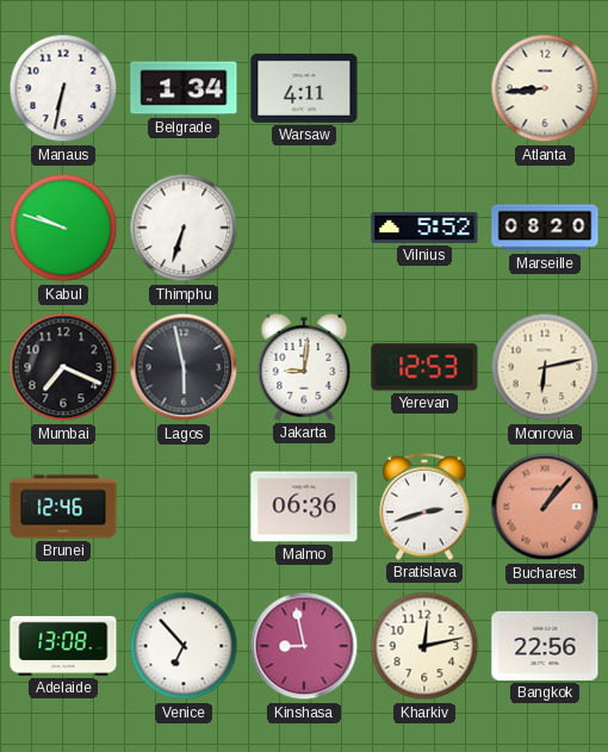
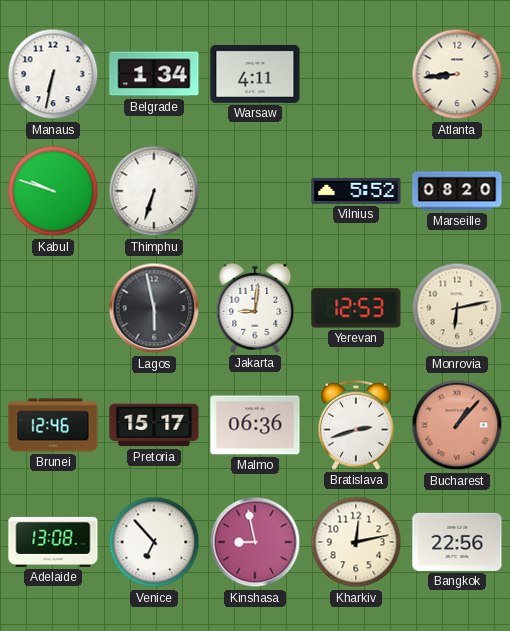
Mumbai: 7:19 -> none (63, 367)
Pretoria: none -> 15:17 (154, 425)
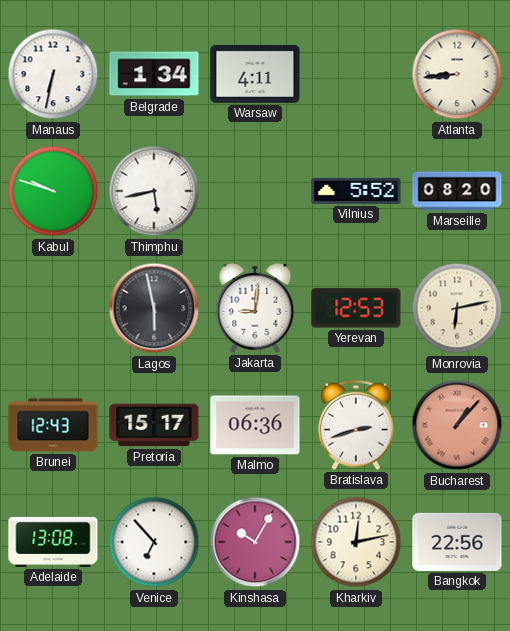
Thimphu: 6:33 -> 5:43 (154, 191)
Brunei: 12:46 -> 12:43 (53, 425)
Kinshasa: 8:58 -> 10:05 (255, 542)
